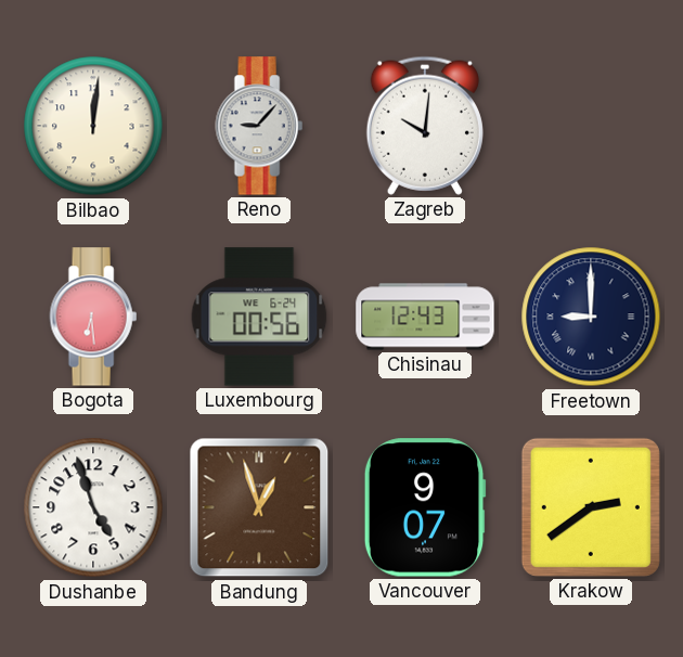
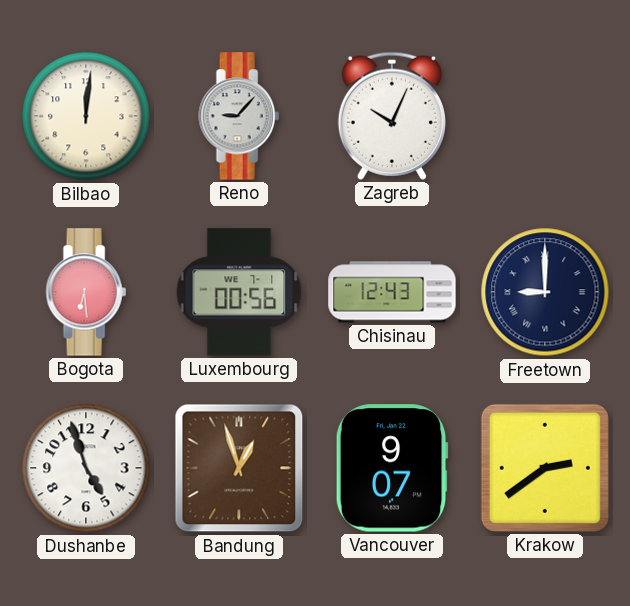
Zagreb: 10:01 -> 10:04 (392, 116)
Luxembourg date: WE 6-24 -> WE 7-1 (239, 292)
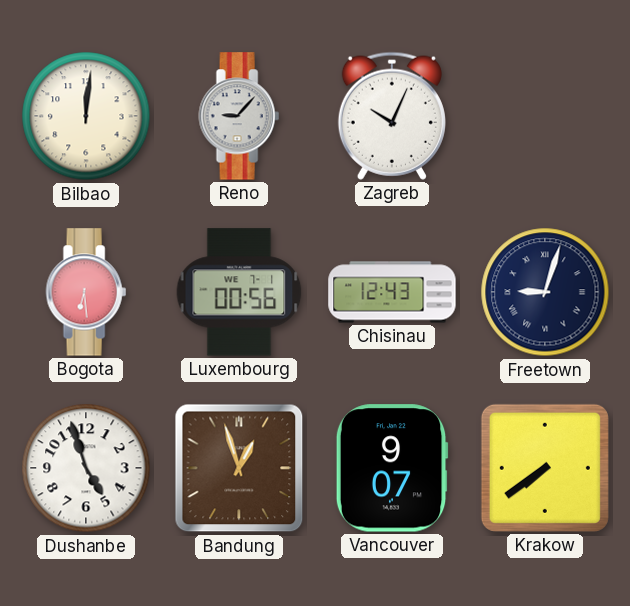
Freetown: 9:00 -> 9:03 (545, 292)
Krakow: 2:39 -> 7:39 (545, 468)
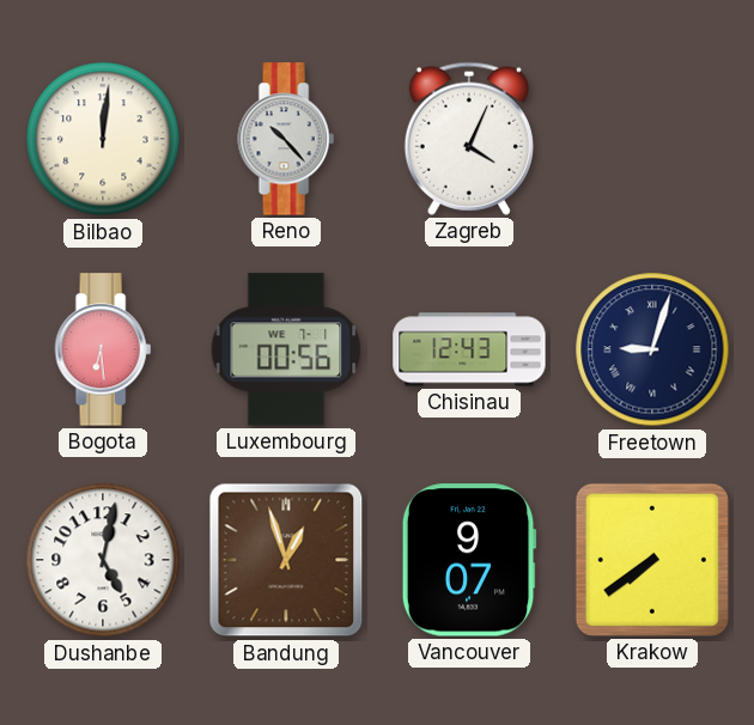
Reno: 9:07 -> 10:23 (286, 139)
Zagreb: 10:04 -> 4:04 (469, 139)
Dushanbe: 4:57 -> 5:02 (103, 560)
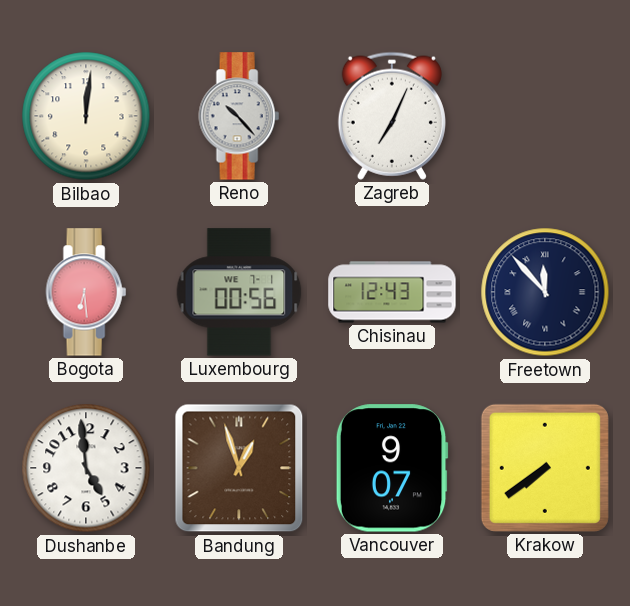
Zagreb: 4:04 -> 7:04 (392, 116)
Freetown: 9:03 -> 11:53 (545, 292)
Dushanbe: 5:02 -> 4:59 (86, 468)
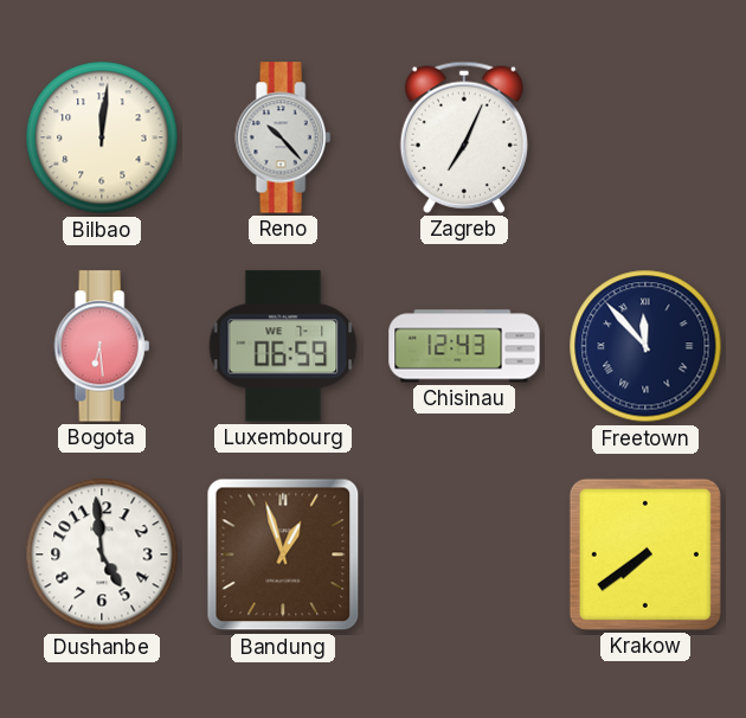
Luxembourg: 00:56 -> 06:59 (283, 346)
Vancouver: 9:07 -> none (392, 468)
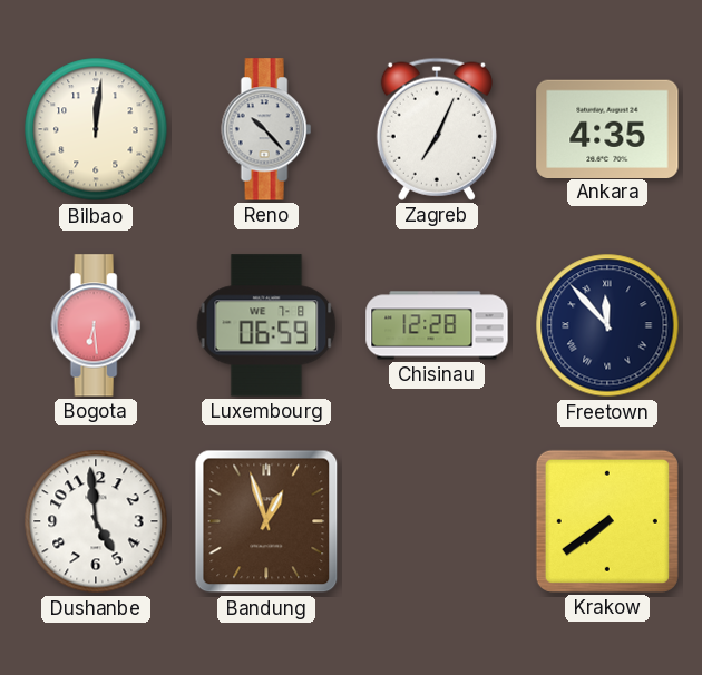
Ankara: none -> 4:35 (607, 128)
Luxembourg date: WE 7-1 -> WE 7-8 (266, 325)
Chisinau: 12:43 -> 12:28 (437, 325)
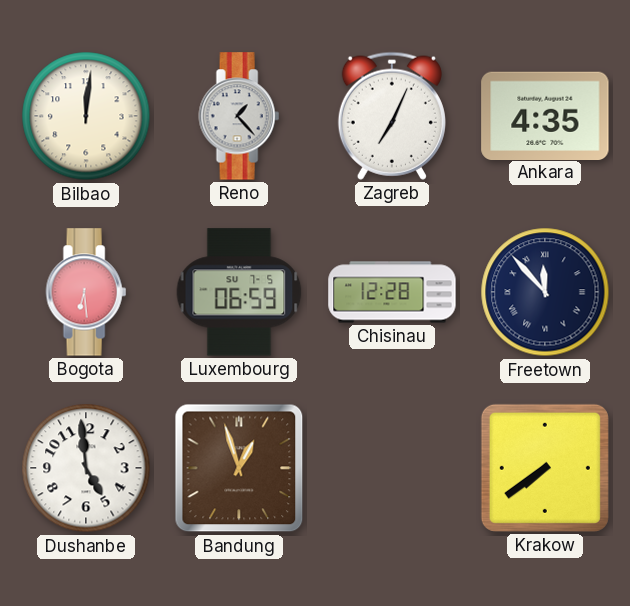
Reno: 10:23 -> 1:23 (239, 116)
Luxembourg date: WE 7-8 -> SU 7-5 (239, 292)
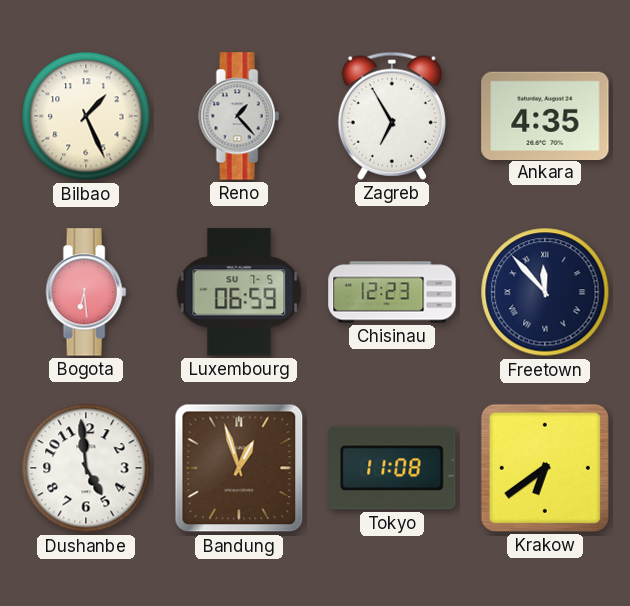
Bilbao: 12:01 -> 1:26 (86, 116)
Zagreb: 7:04 -> 6:55 (392, 116)
Chisinau: 12:28 -> 12:23 (392, 292)
Tokyo: none -> 11:08 (392, 468)
Krakow: 7:39 -> 6:39 (545, 468)
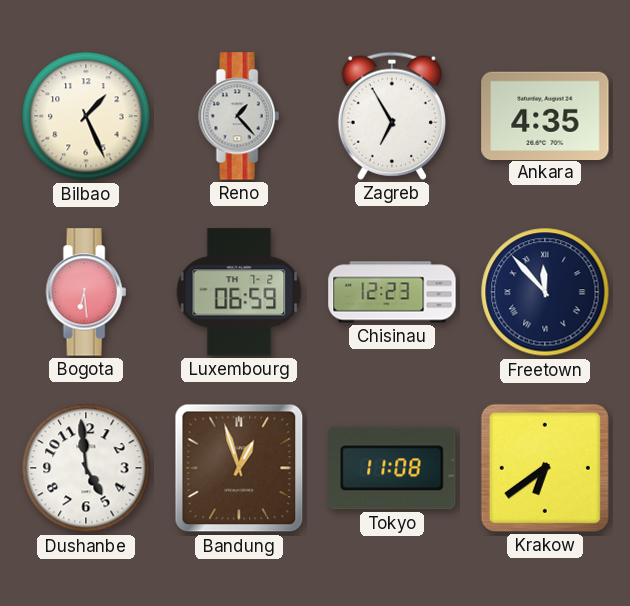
Luxembourg date: SU 7-5 -> TH 7-2 (239, 292)
